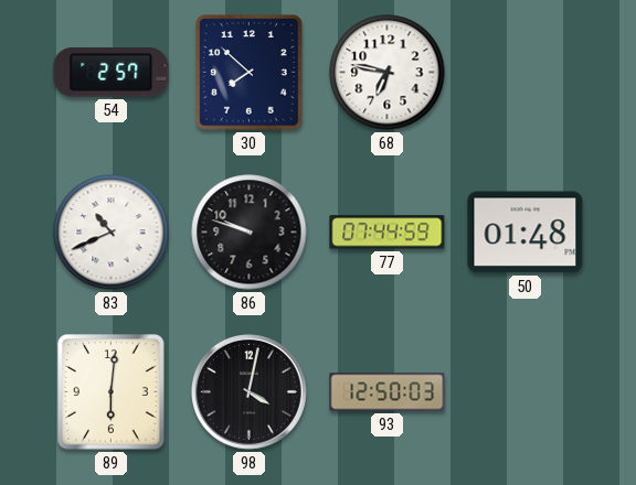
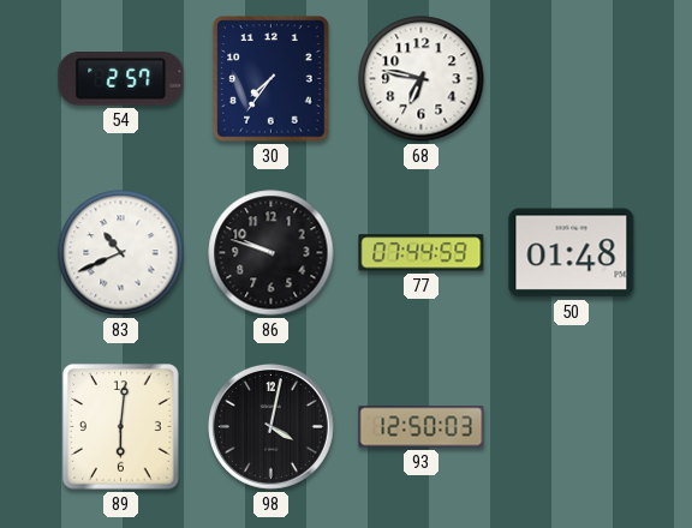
30: 7:52 -> 7:36 (272, 79)
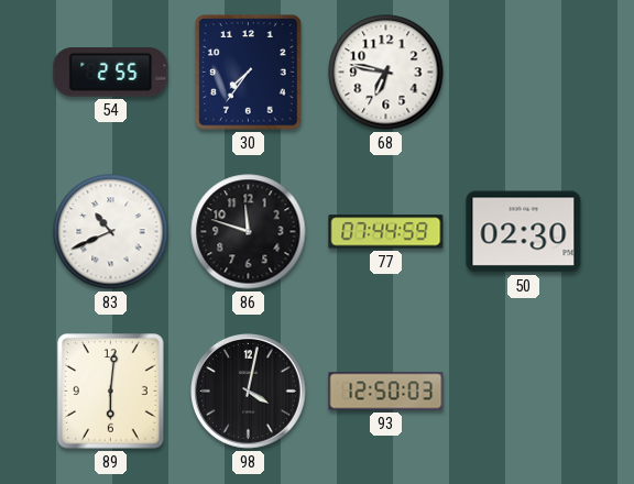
54: 2:57 -> 2:55 (111, 73)
86: 9:48 -> 11:48 (249, 232)
50: 01:48 -> 02:30 (524, 232)
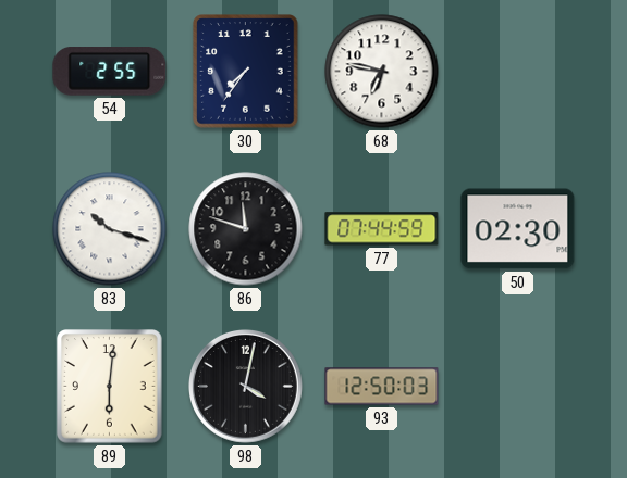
83: 10:41 -> 10:18 (110, 229)
